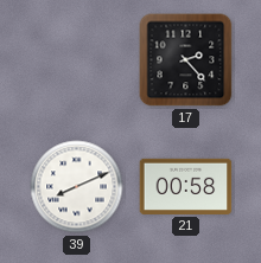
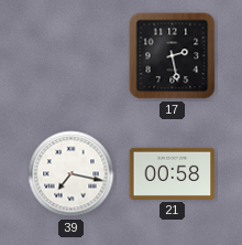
17: 2:23 -> 2:28 (173, 56)
39: 8:11 -> 7:17 (71, 174)
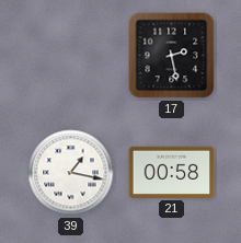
39: 7:17 -> 1:17 (71, 173)
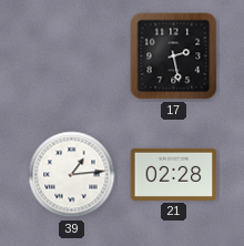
39: 1:17 -> 1:14 (72, 175)
21: 00:58 -> 02:28 (174, 174)
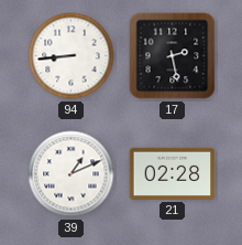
94: none -> 8:44 (71, 56)
39: 1:14 -> 1:11 (71, 174)
